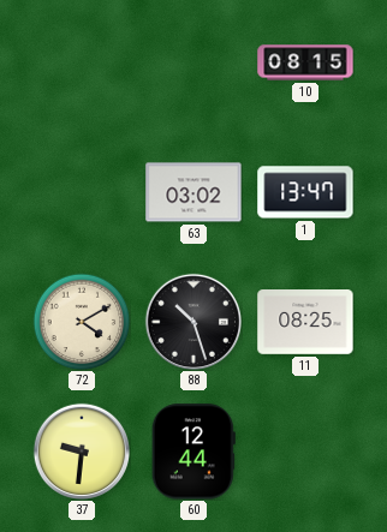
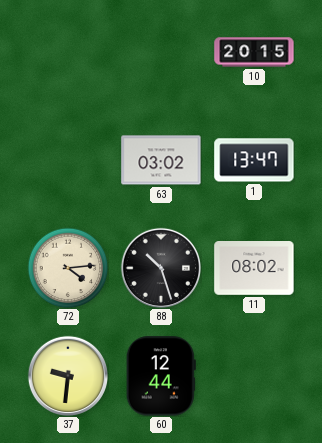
10: 08:15 -> 20:15 (254, 52)
72: 4:10 -> 4:14 (68, 268)
11: 08:25 -> 08:02 (254, 269)
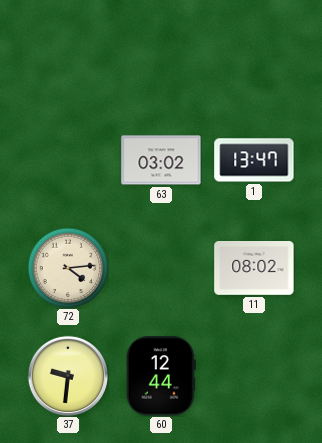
10: 20:15 -> none (254, 52)
88: 10:27 -> none (160, 267)
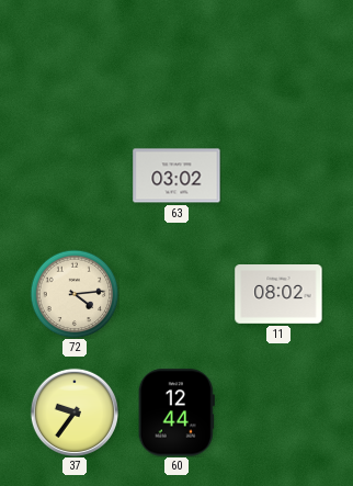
1: 13:47 -> none (254, 160)
37: 9:31 -> 9:36 (73, 411)
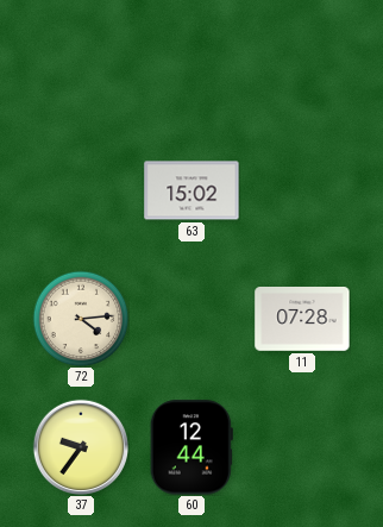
63: 03:02 -> 15:02 (191, 190)
11: 08:02 -> 07:28 (302, 320)
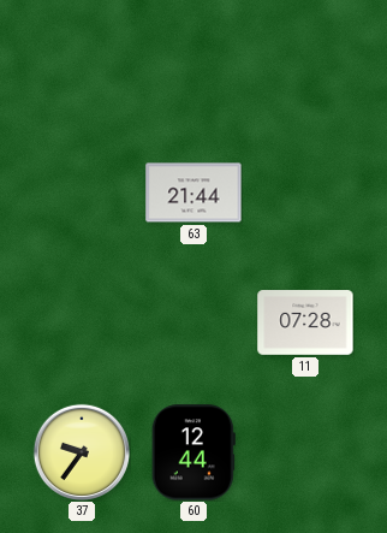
63: 15:02 -> 21:44 (194, 193)
72: 4:14 -> none (81, 319)
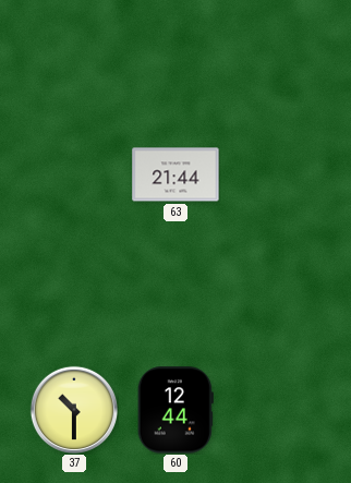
11: 07:28 -> none (305, 324)
37: 9:36 -> 10:30 (73, 409)
